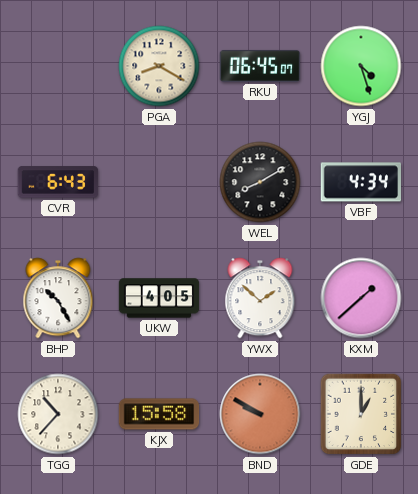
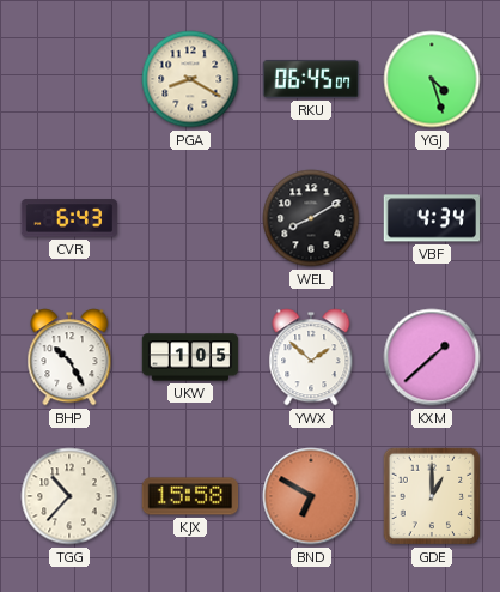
UKW: 4:05 -> 1:05 (190, 357)
BND: 9:50 -> 6:50 (311, 496)
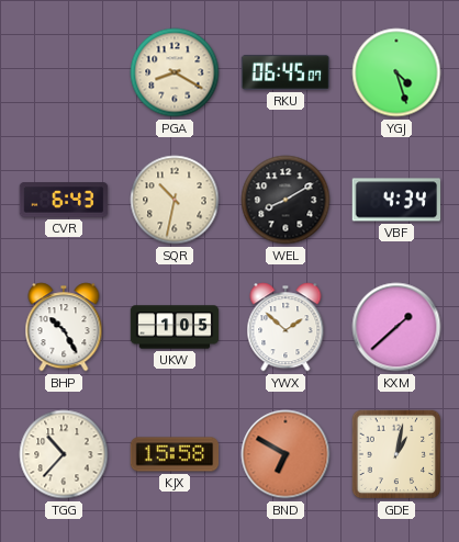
SQR: none -> 10:32 (175, 200)
GDE: 1:00 -> 1:02 (396, 454)
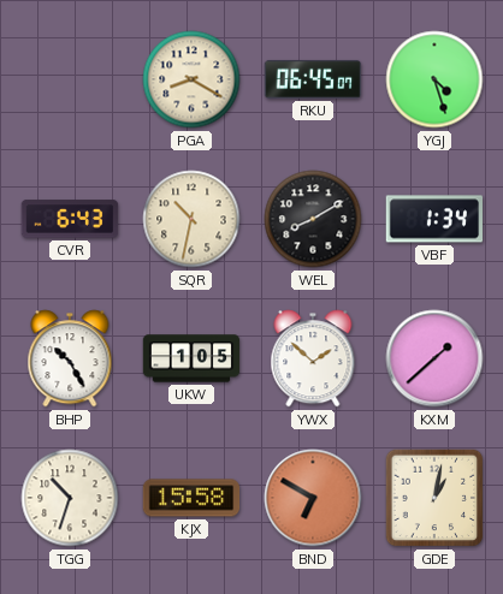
VBF: 4:34 -> 1:34 (434, 219)
TGG: 10:37 -> 10:33 (70, 498)
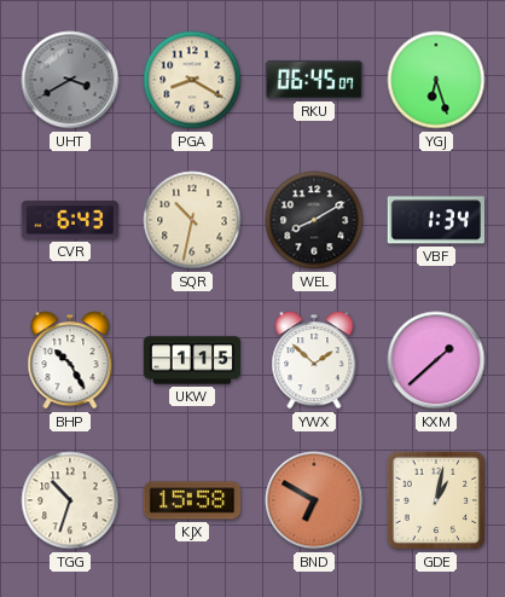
UHT: none -> 3:40 (70, 80)
YGJ: 4:27 -> 6:27 (436, 80)
UKW: 1:05 -> 1:15 (192, 360)
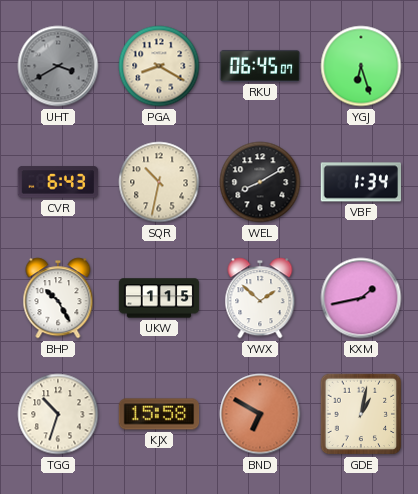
KXM: 1:38 -> 1:43 (361, 298)
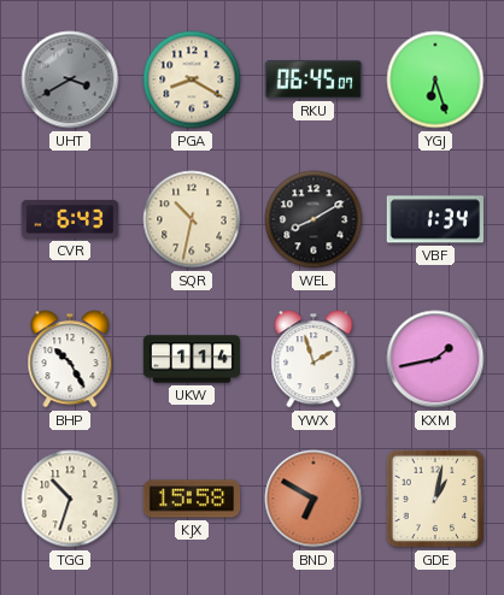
UKW: 1:15 -> 1:14 (192, 359)
YWX: 1:52 -> 1:57 (313, 359)
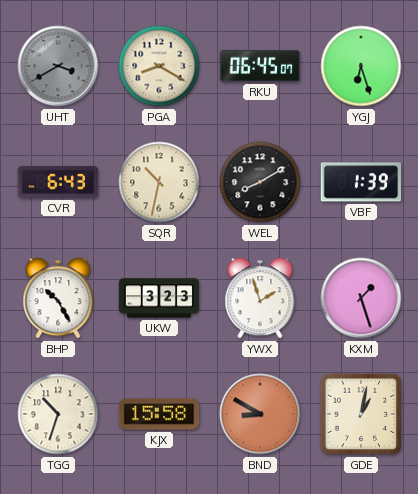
VBF: 1:34 -> 1:39 (361, 182)
UKW: 1:14 -> 3:23 (159, 298)
KXM: 1:43 -> 1:27 (361, 298)
BND: 6:50 -> 8:50 (260, 414)
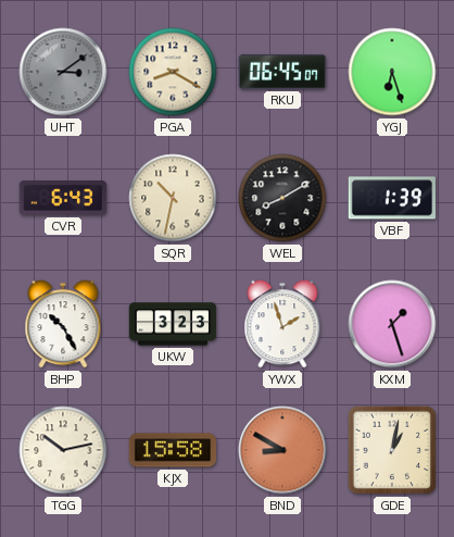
UHT: 3:40 -> 3:09 (63, 72)
TGG: 10:33 -> 10:13 (63, 450)
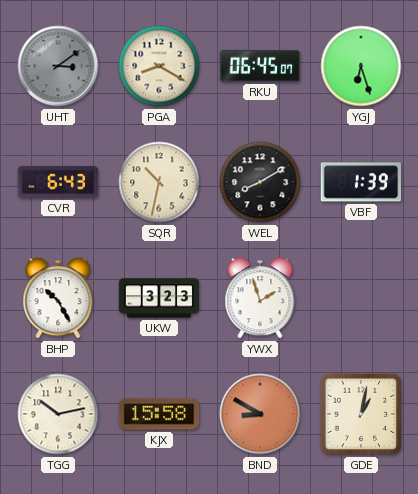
KXM: 1:27 -> none (392, 324)
